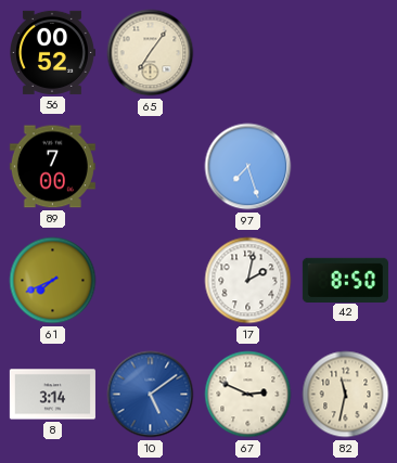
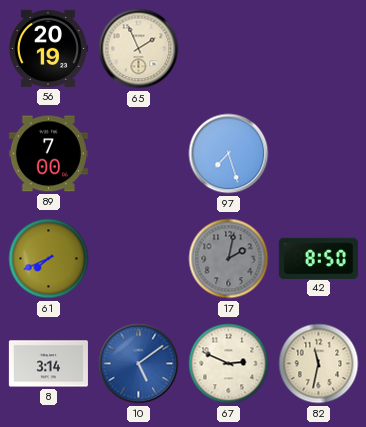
56: 00:52 -> 20:19 (49, 48)
65: 7:06 -> 1:56 (139, 49)
17 dial: white -> grey (229, 259)
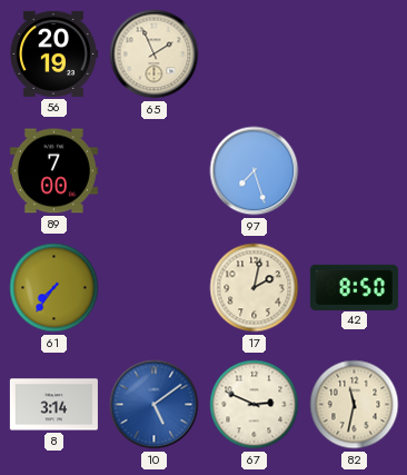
61: 7:41 -> 7:36 (54, 288)
17 dial: grey -> cream (255, 288)
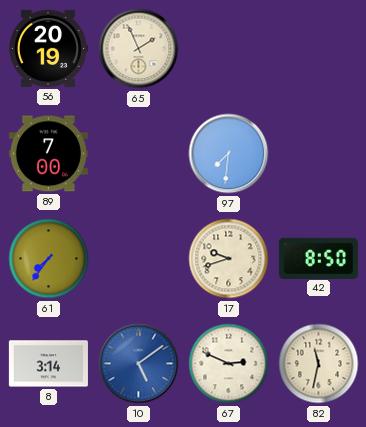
97: 7:27 -> 7:31 (229, 154)
17: 2:02 -> 9:42 (229, 259)
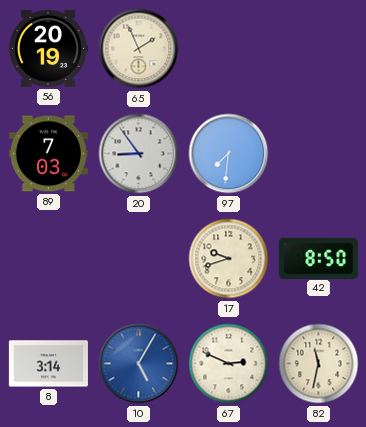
89: 7:00 -> 7:03 (48, 154)
20: none -> 8:54 (139, 154)
61: 7:36 -> none (49, 259)
10: 5:09 -> 5:05 (139, 364)
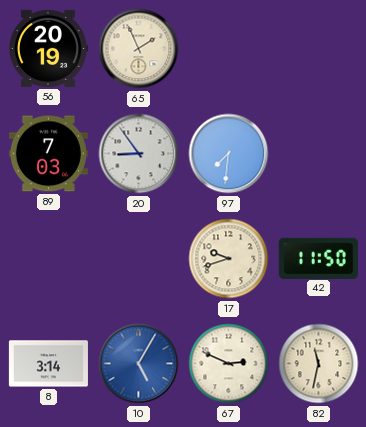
42: 8:50 -> 11:50 (318, 258)
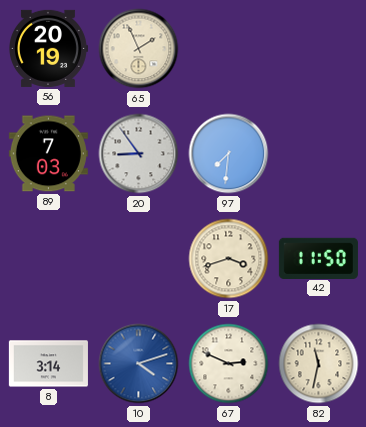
17: 9:42 -> 3:42 (229, 259)
10: 5:05 -> 4:12 (139, 364)
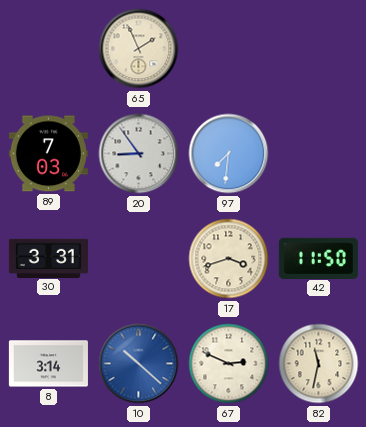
56: 20:19 -> none (49, 48)
30: none -> 3:31 (48, 258)
10: 4:12 -> 10:22 (139, 364)
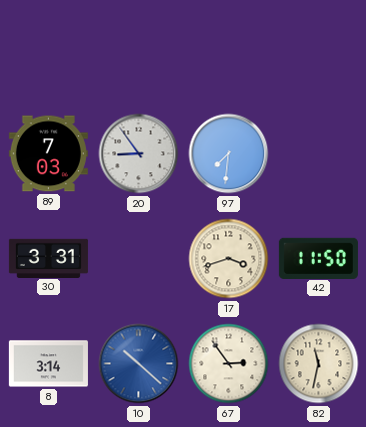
65: 1:56 -> none (139, 49)
67: 2:49 -> 2:54 (229, 364)
